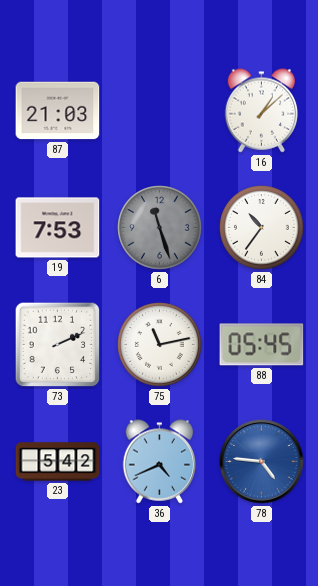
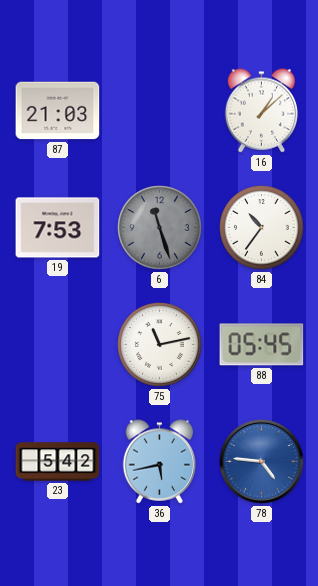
73: 2:11 -> none (58, 345)
36: 4:41 -> 5:43 (160, 462)
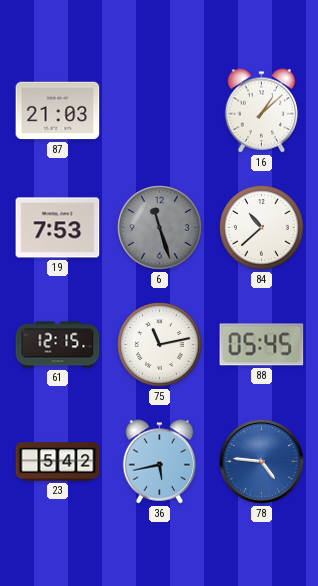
84: 10:36 -> 10:38 (262, 228)
61: none -> 12:15 (58, 345)
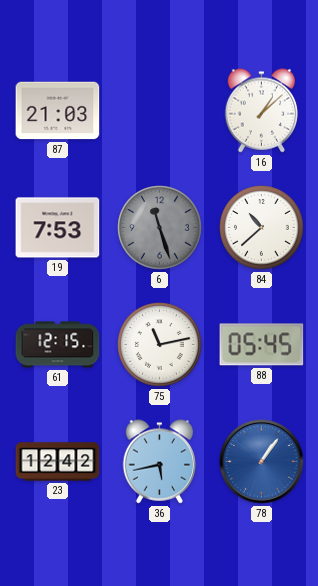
23: 5:42 -> 12:42 (58, 462)
78: 4:46 -> 1:06 (262, 462)
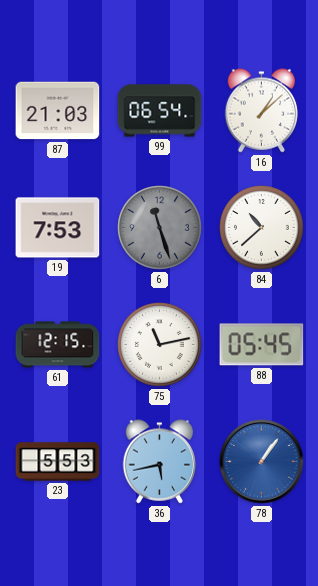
99: none -> 06:54 (160, 111)
23: 12:42 -> 5:53 (58, 462)
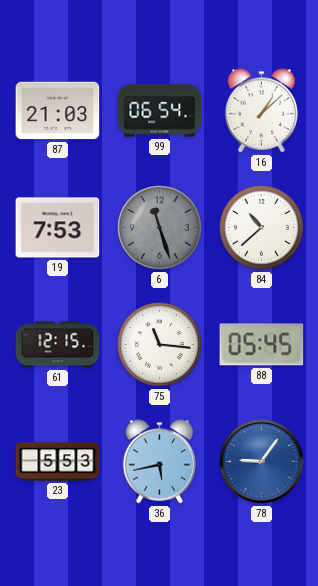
75: 11:13 -> 11:16 (160, 345)
78: 1:06 -> 9:06 (262, 462)
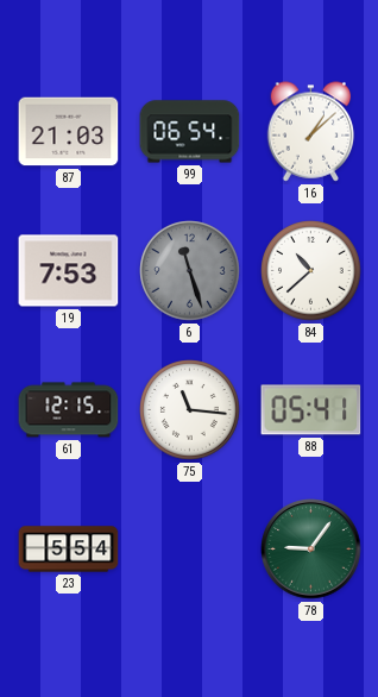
88: 05:45 -> 05:41 (311, 410)
23: 5:53 -> 5:54 (69, 550)
36: 5:43 -> none (160, 462)
78 dial: blue -> green (311, 550)
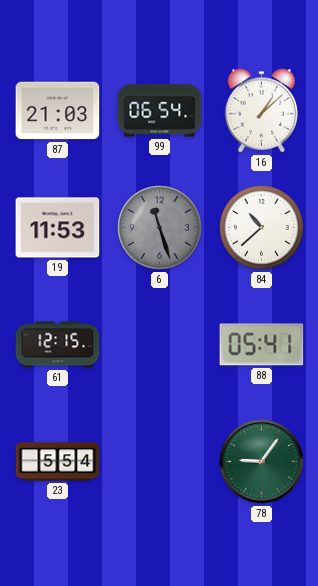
19: 7:53 -> 11:53 (58, 228)
75: 11:16 -> none (190, 410)
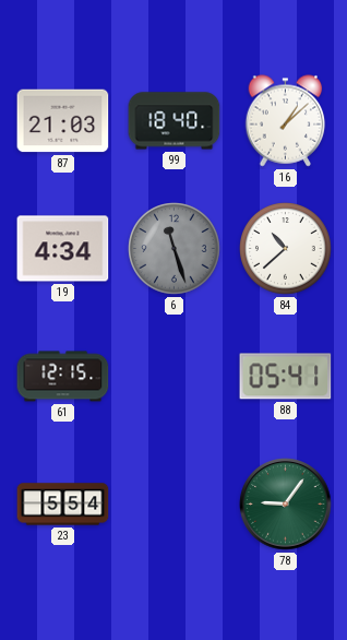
99: 06:54 -> 18:40 (175, 121)
19: 11:53 -> 4:34 (63, 249)
